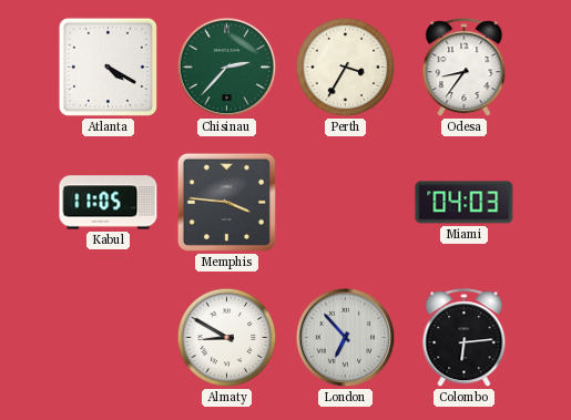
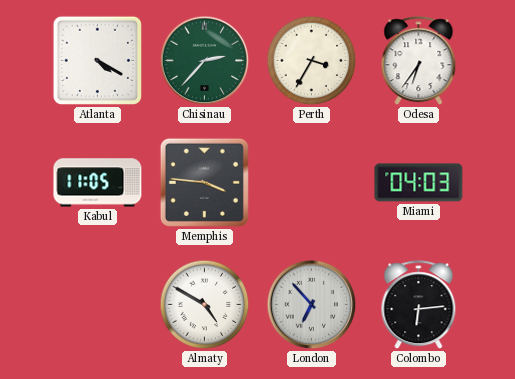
Odesa: 8:36 -> 6:36 (419, 61)
Almaty: 8:50 -> 4:50 (205, 305)
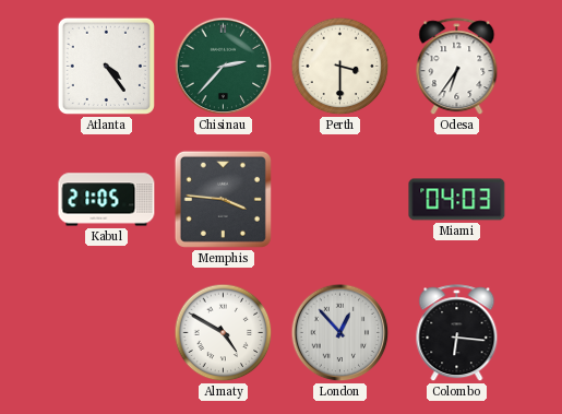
Atlanta: 4:20 -> 4:24 (106, 66)
Perth: 3:35 -> 3:30 (340, 67)
Kabul: 11:05 -> 21:05 (107, 200)
London: 6:53 -> 12:53 (340, 333)
Colombo: 6:14 -> 6:16 (457, 333)
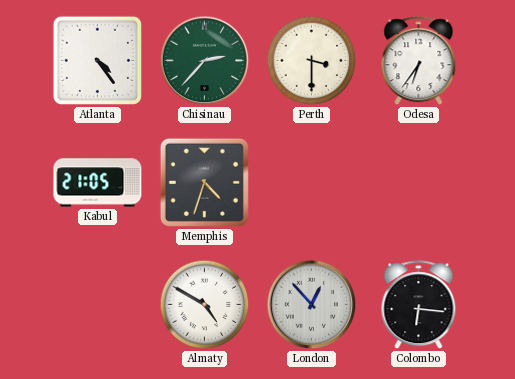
Memphis: 3:46 -> 4:33 (204, 182)
Miami: 04:03 -> none (457, 200)
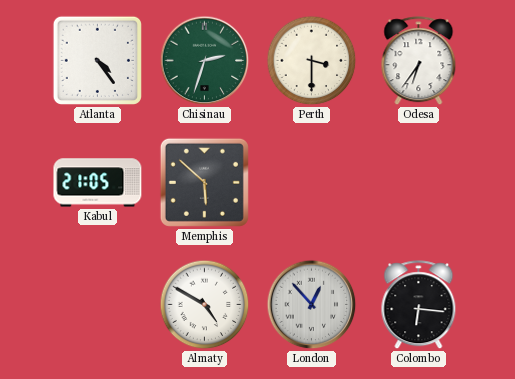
Chisinau: 2:37 -> 2:33 (205, 61)
Memphis: 4:33 -> 5:52 (204, 182)
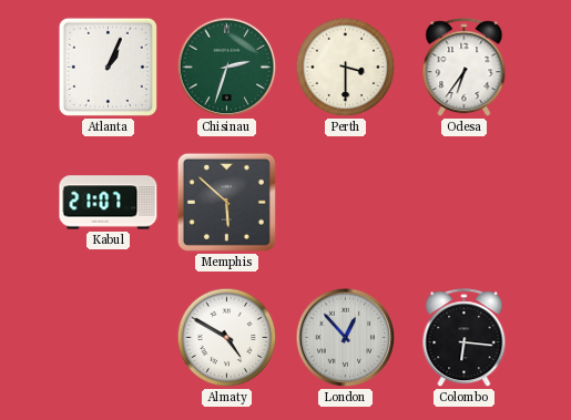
Atlanta: 4:24 -> 1:04 (108, 66)
Kabul: 21:05 -> 21:07 (109, 203)
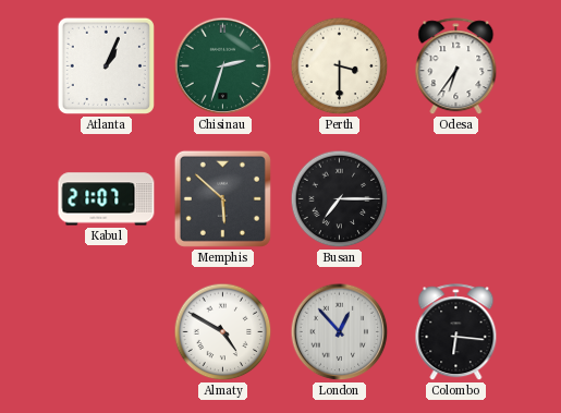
Busan: none -> 7:15 (340, 199)
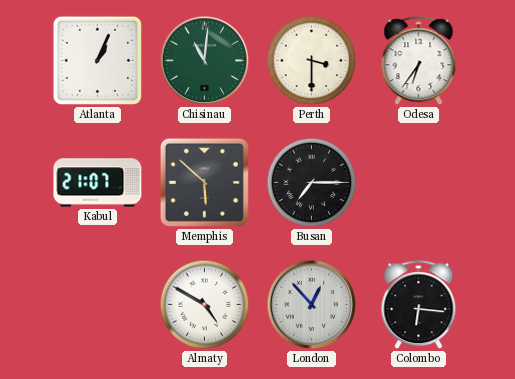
Chisinau: 2:33 -> 11:01 (205, 61)
